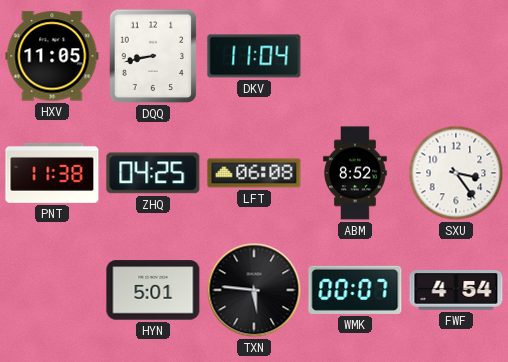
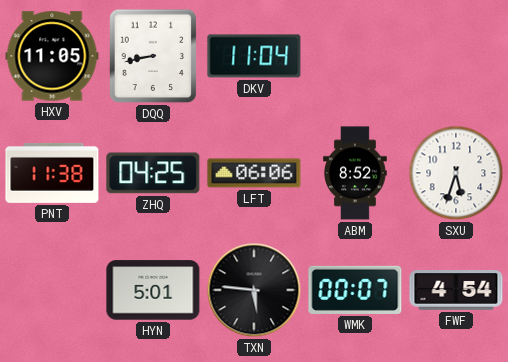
LFT: 06:08 -> 06:06 (254, 173)
SXU: 3:24 -> 5:33 (456, 173)
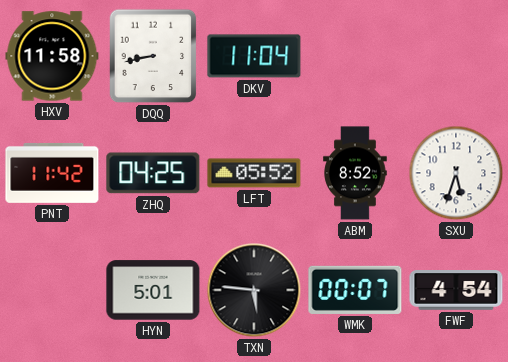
HXV: 11:05 -> 11:58 (52, 56)
PNT: 11:38 -> 11:42 (52, 173)
LFT: 06:06 -> 05:52 (254, 173)
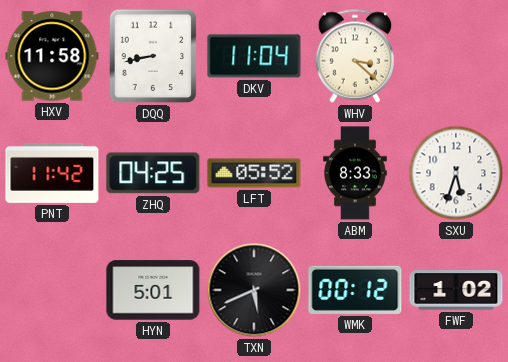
WHV: none -> 3:22 (355, 56)
ABM: 8:52 -> 8:33 (355, 173)
TXN: 5:46 -> 5:41 (254, 290)
WMK: 00:07 -> 00:12 (355, 290)
FWF: 4:54 -> 1:02 (456, 290)
